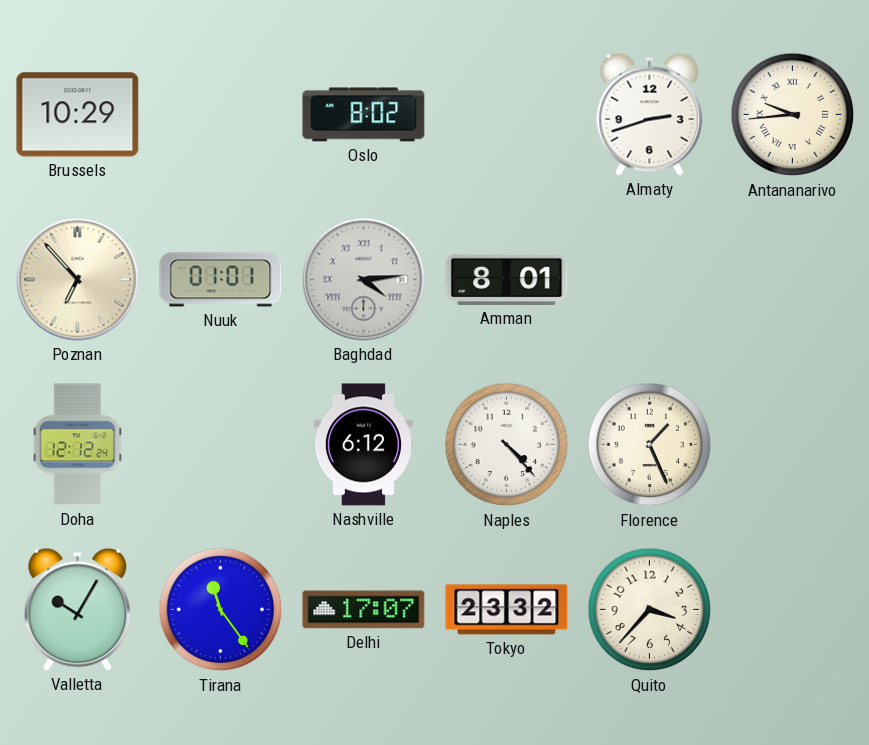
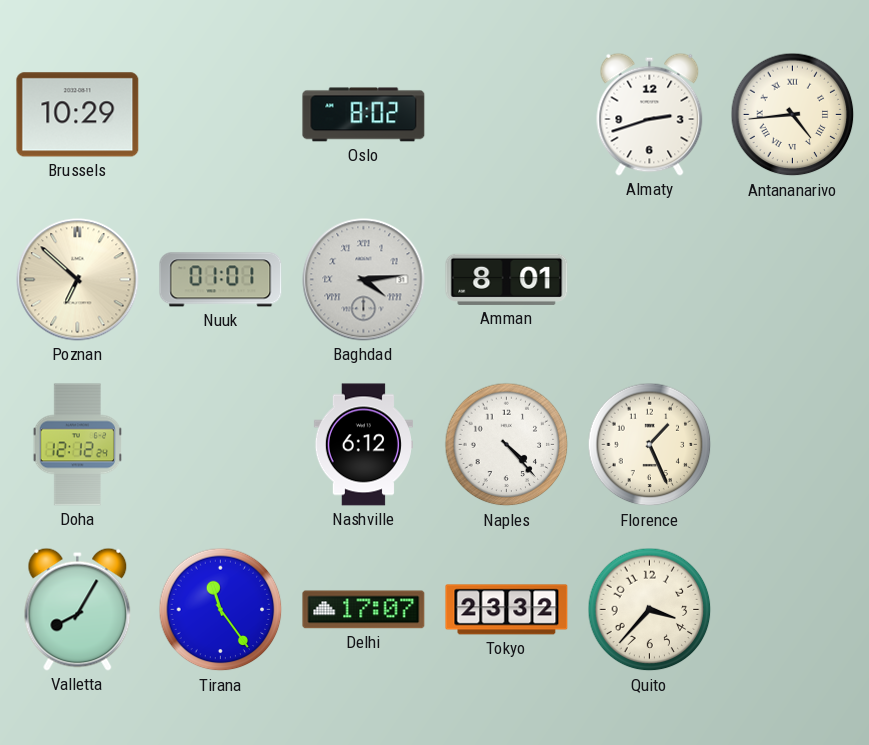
Antananarivo: 9:44 -> 4:44 (793, 115)
Poznan: 6:53 -> 6:52 (78, 280)
Valletta: 10:05 -> 8:05 (78, 609)
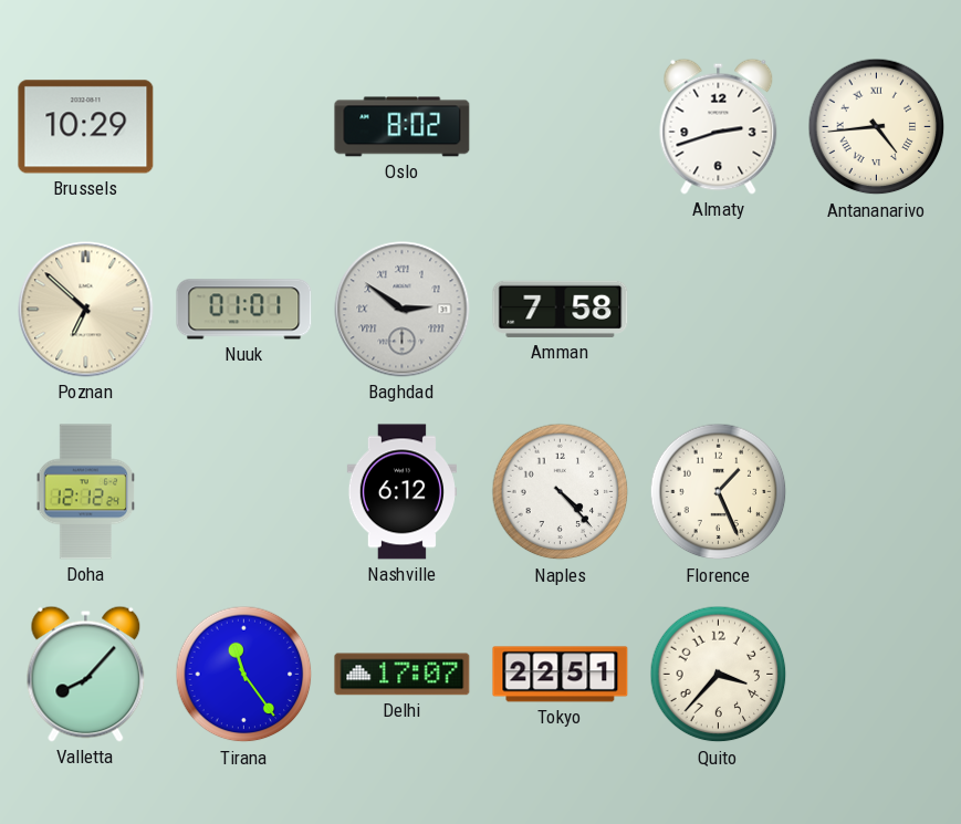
Baghdad: 4:14 -> 2:51 (403, 310)
Amman: 8:01 -> 7:58 (561, 309)
Valletta: 8:05 -> 8:07 (86, 674)
Tokyo: 23:32 -> 22:51 (561, 675)
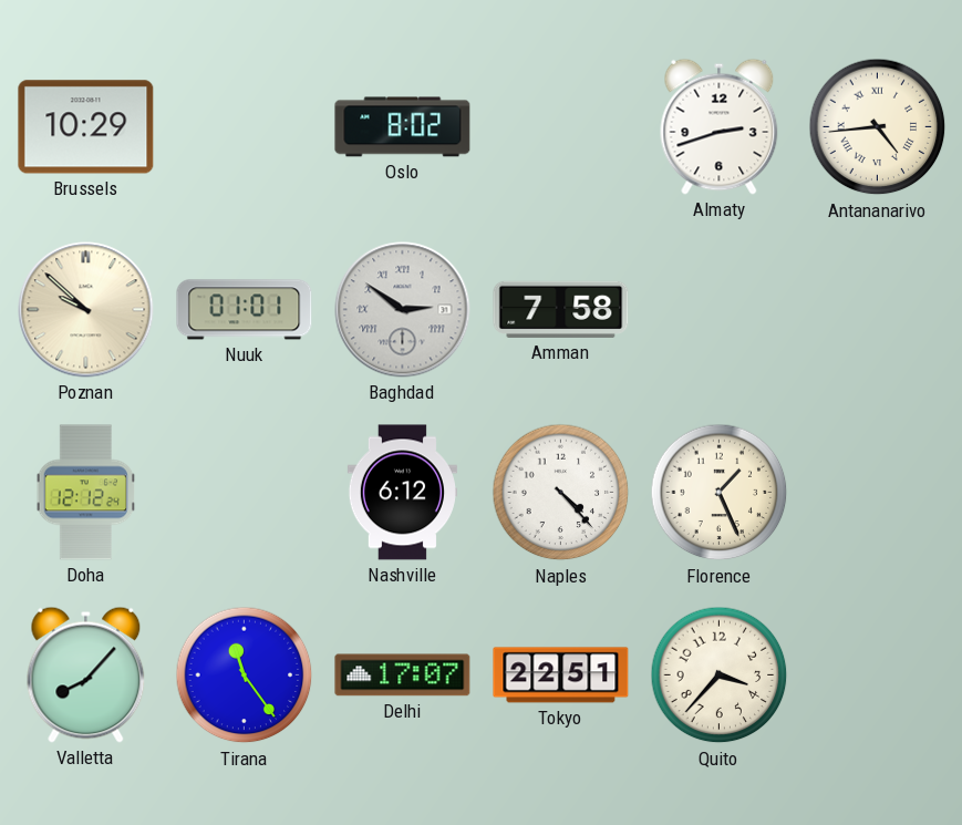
Poznan: 6:52 -> 9:52 (86, 310)
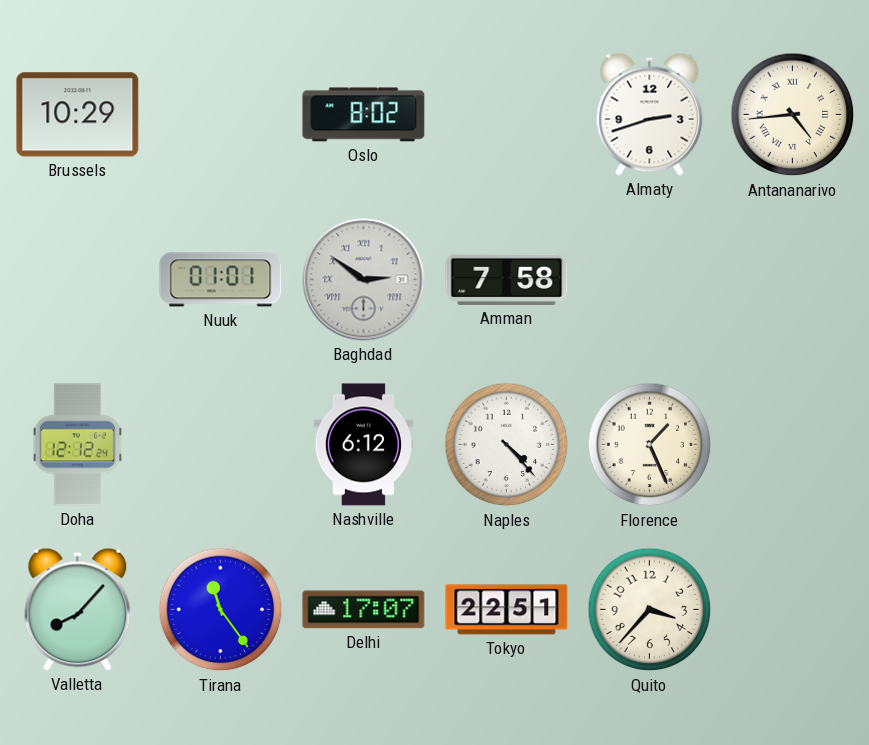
Poznan: 9:52 -> none (86, 310)
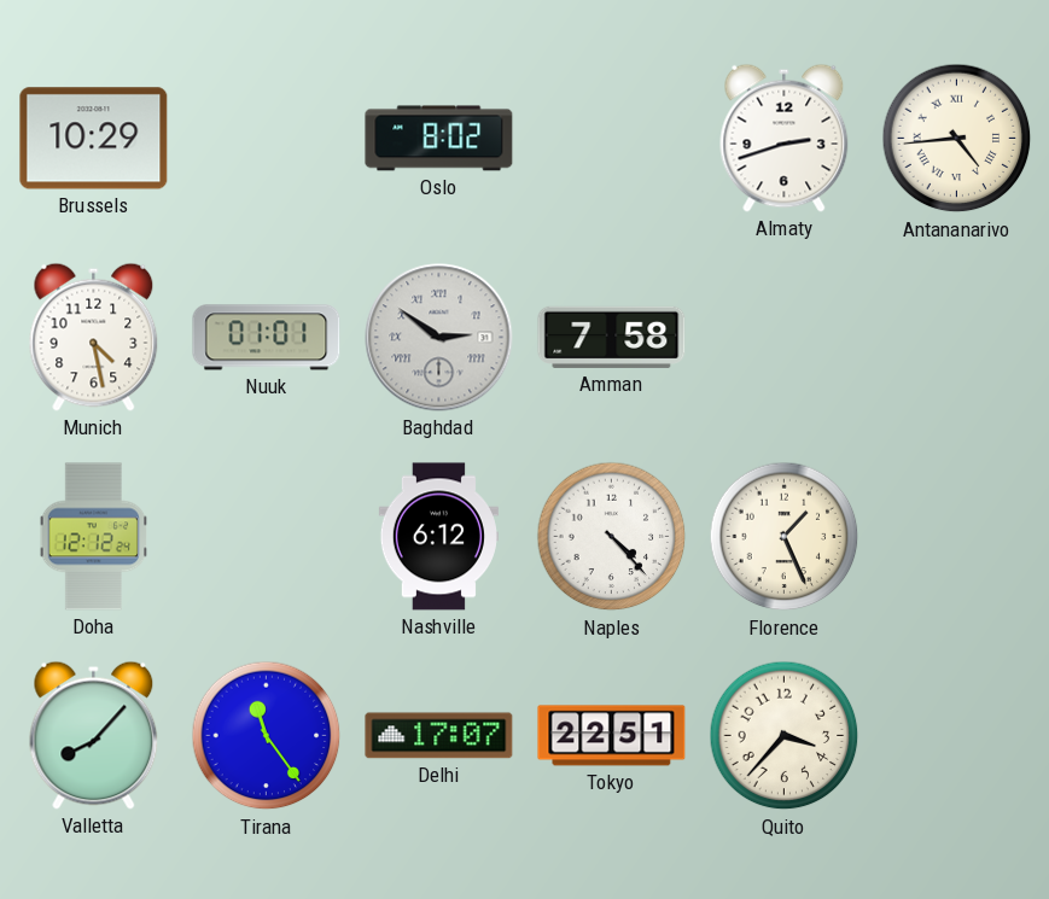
Munich: none -> 4:28 (94, 337)
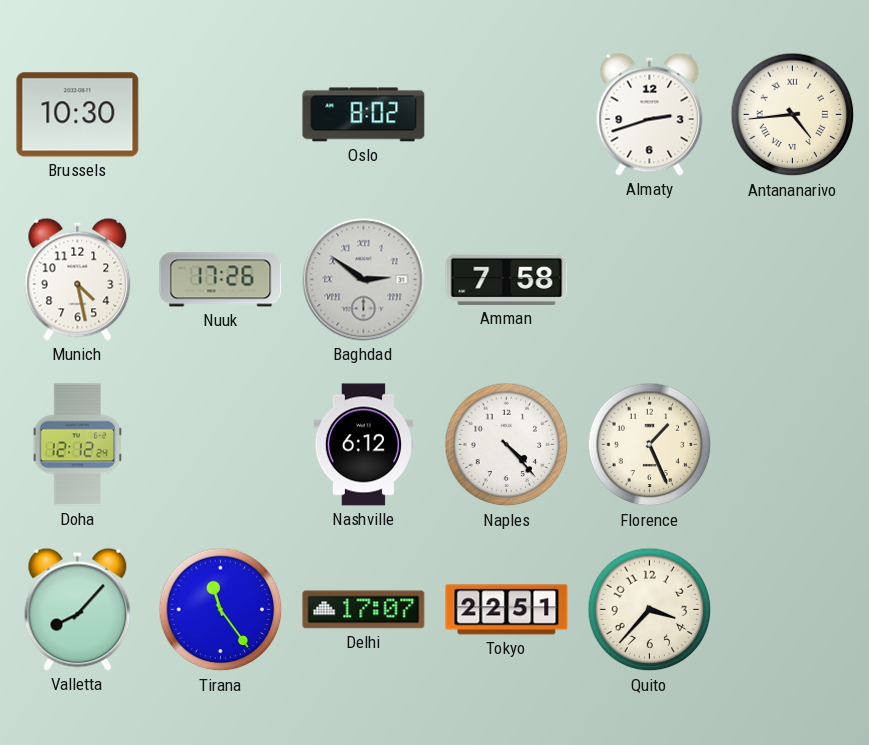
Brussels: 10:29 -> 10:30 (78, 115)
Nuuk: 01:01 -> 17:26 (221, 280)
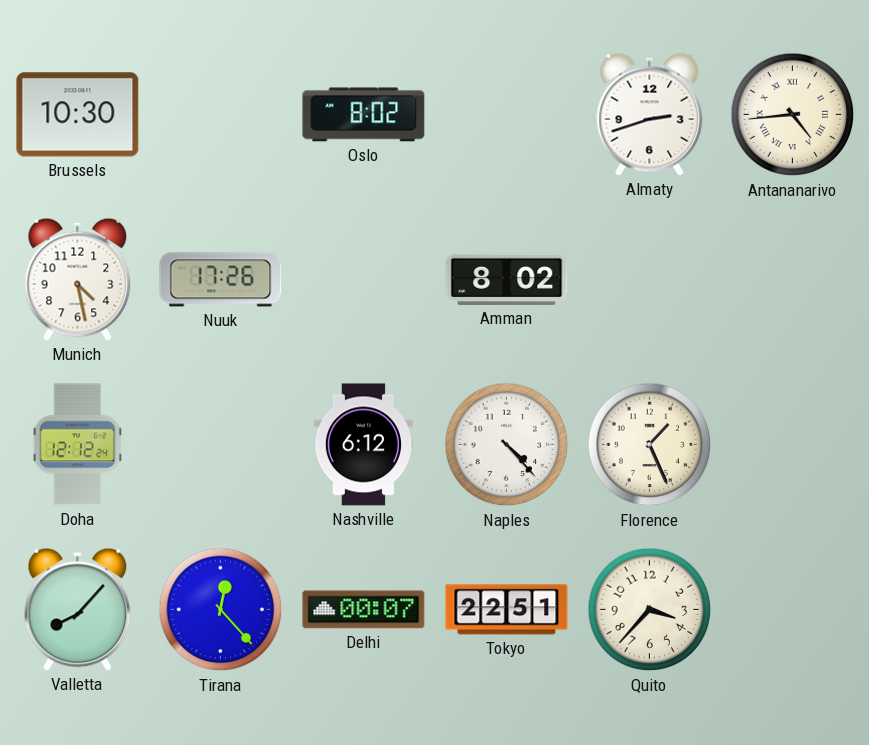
Baghdad: 2:51 -> none (364, 280)
Amman: 7:58 -> 8:02 (507, 279)
Tirana: 11:24 -> 12:23 (221, 610)
Delhi: 17:07 -> 00:07 (364, 610)
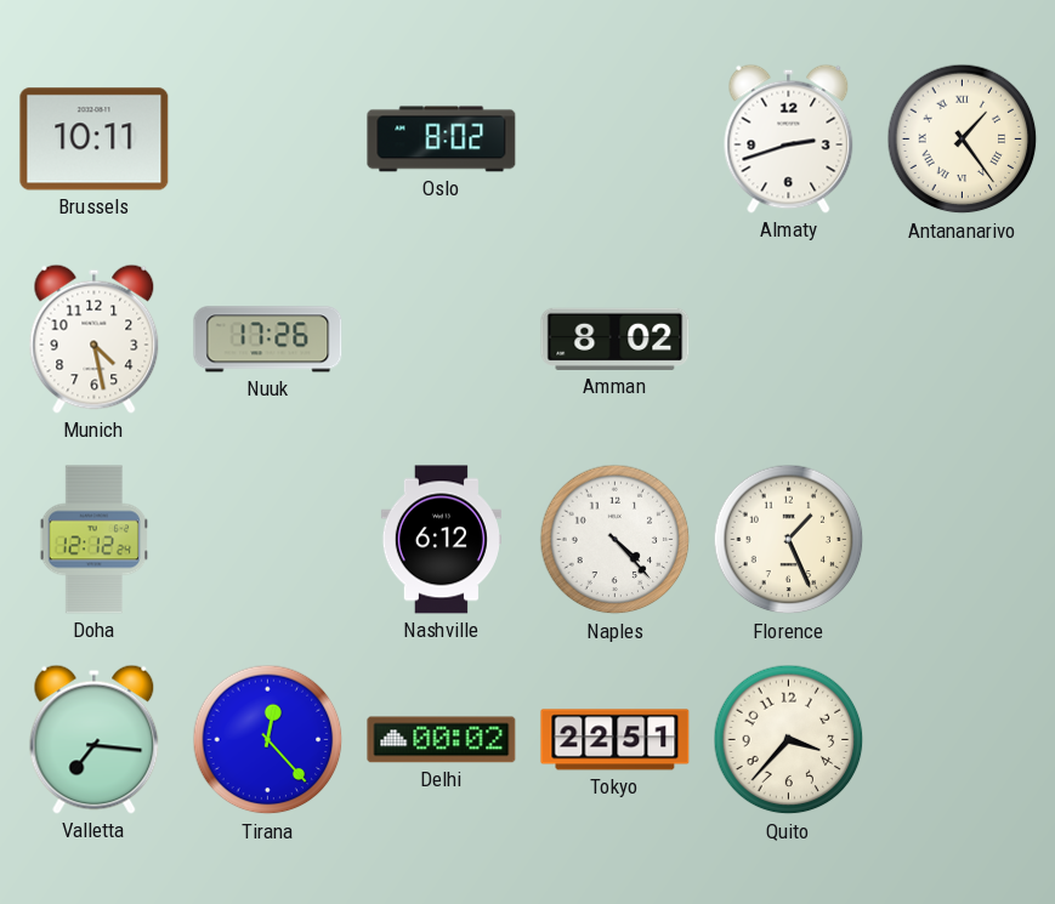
Brussels: 10:30 -> 10:11 (95, 140)
Antananarivo: 4:44 -> 1:24 (963, 140)
Valletta: 8:07 -> 7:16 (95, 739)
Delhi: 00:07 -> 00:02 (442, 740)
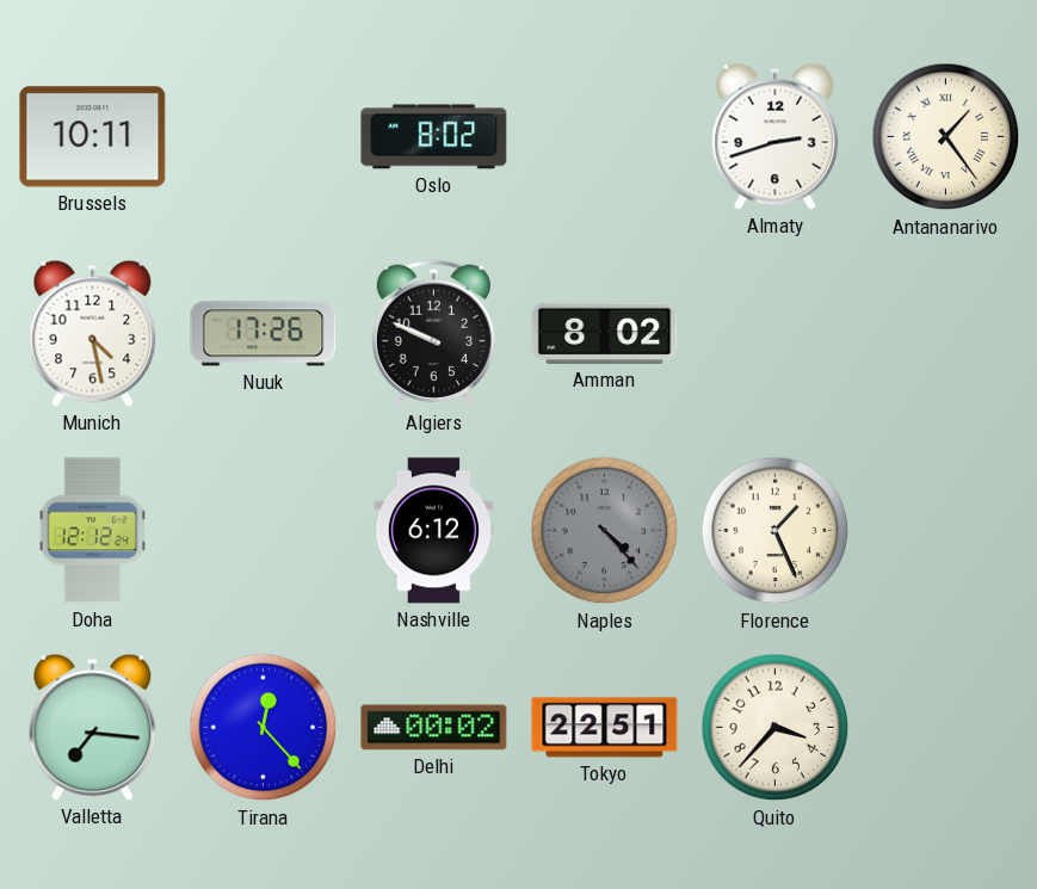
Algiers: none -> 9:49 (433, 333)
Naples dial: white -> grey (605, 531)
